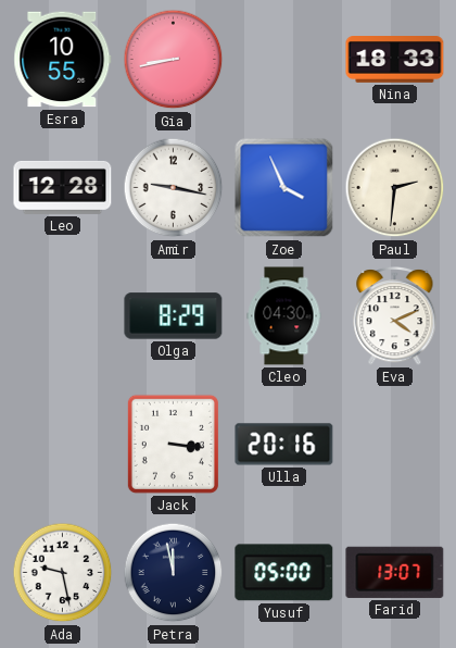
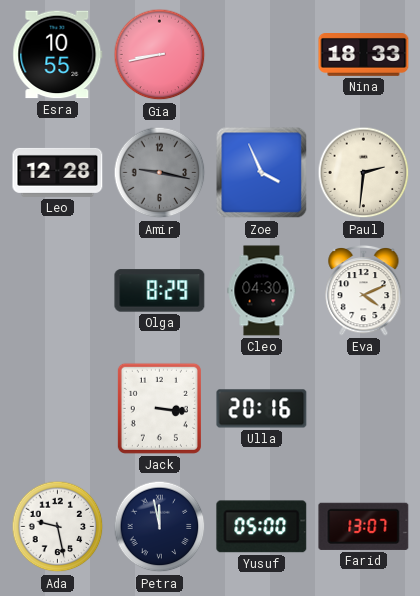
Amir dial: white -> grey (160, 173)
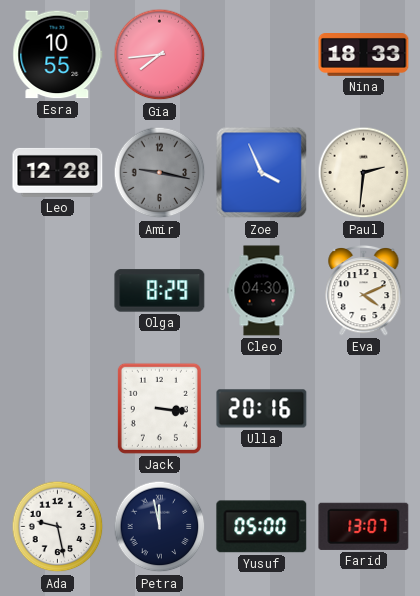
Gia: 8:43 -> 7:44 (160, 55)
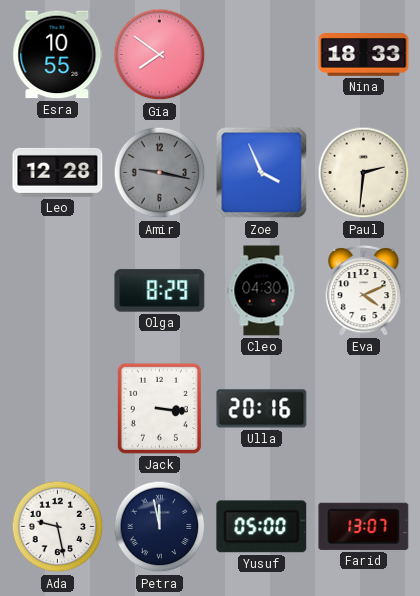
Gia: 7:44 -> 7:51 (160, 55)
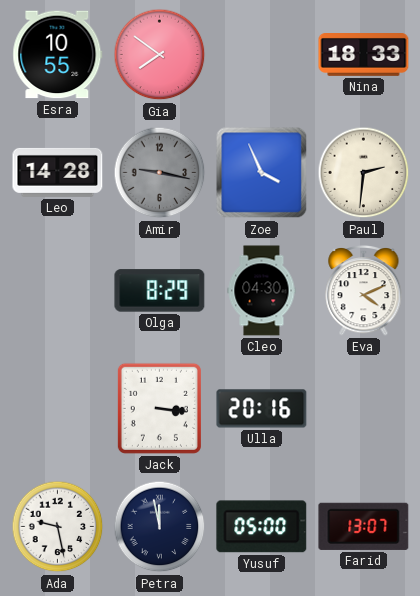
Leo: 12:28 -> 14:28 (58, 172)
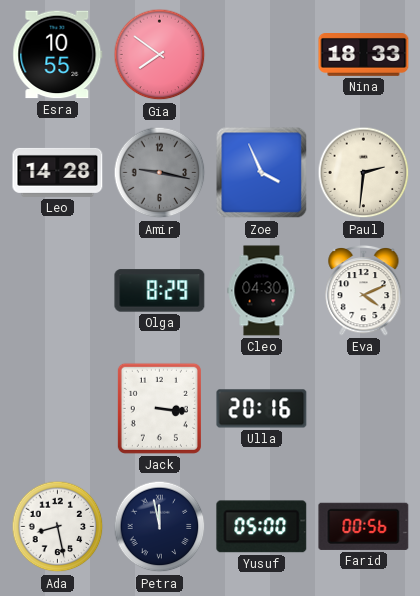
Ada: 9:28 -> 8:28 (58, 527)
Farid: 13:07 -> 00:56 (364, 526)
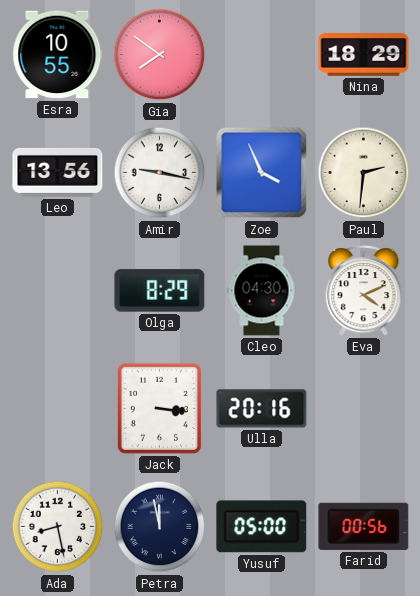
Nina: 18:33 -> 18:29 (364, 55)
Leo: 14:28 -> 13:56 (58, 172)
Amir dial: grey -> white (160, 173)
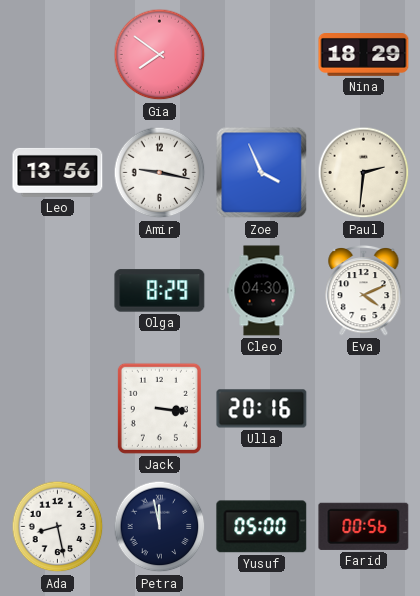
Esra: 10:55 -> none (58, 55)
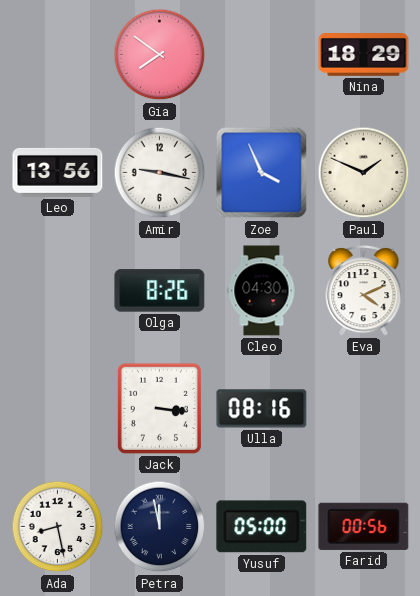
Paul: 2:31 -> 1:49 (364, 173)
Olga: 8:29 -> 8:26 (160, 291)
Ulla: 20:16 -> 08:16 (262, 409)
